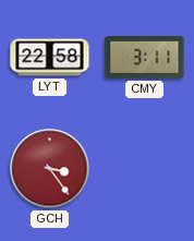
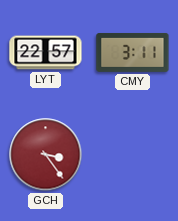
LYT: 22:58 -> 22:57 (46, 53)
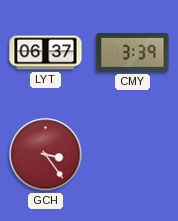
LYT: 22:57 -> 06:37 (46, 53)
CMY: 3:11 -> 3:39 (133, 52)
